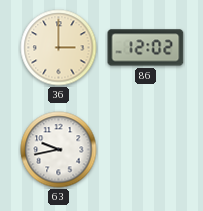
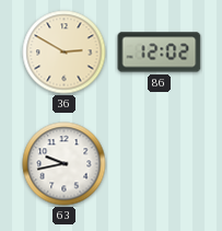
36: 3:00 -> 2:50 (65, 53)
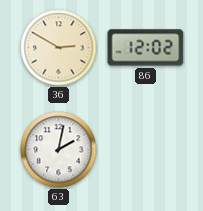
63: 9:43 -> 2:02 (59, 150)
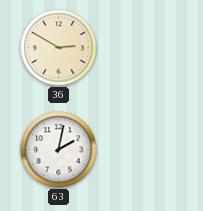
86: 12:02 -> none (146, 48)
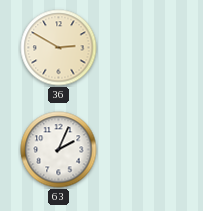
63: 2:02 -> 2:04 (59, 150)
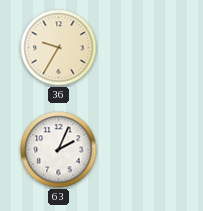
36: 2:50 -> 9:35 (59, 48)
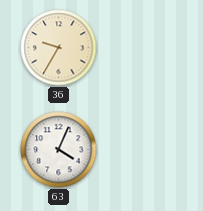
63: 2:04 -> 4:04 (59, 150)
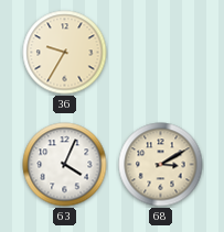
68: none -> 3:10 (161, 165)
